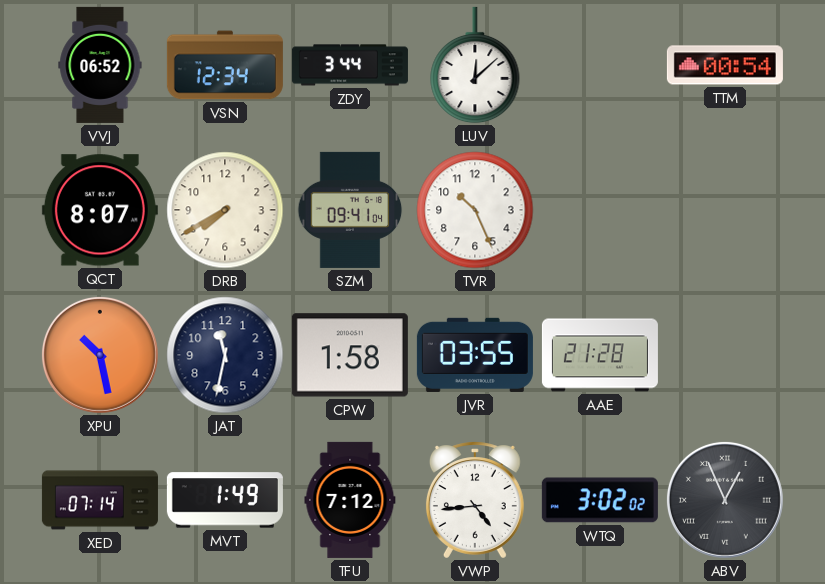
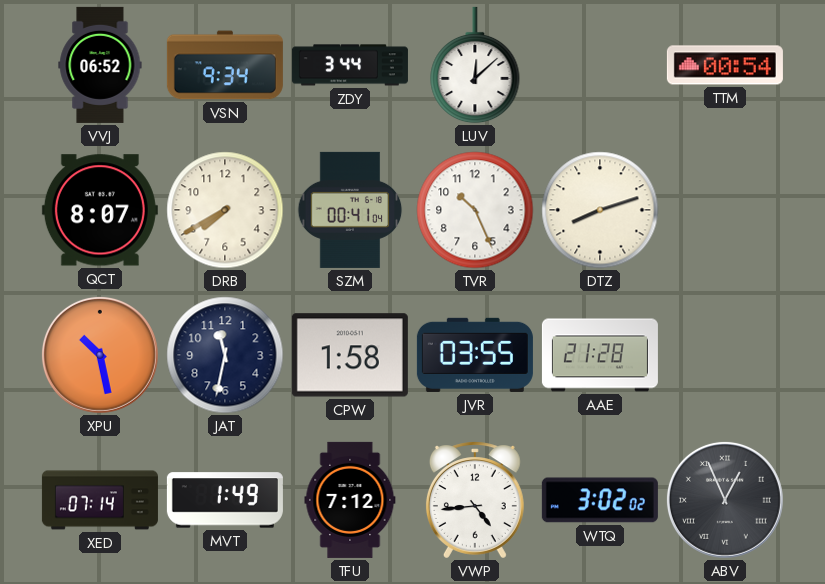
VSN: 12:34 -> 9:34 (225, 65)
SZM: 09:41 -> 00:41 (350, 210)
DTZ: none -> 8:12 (600, 210)
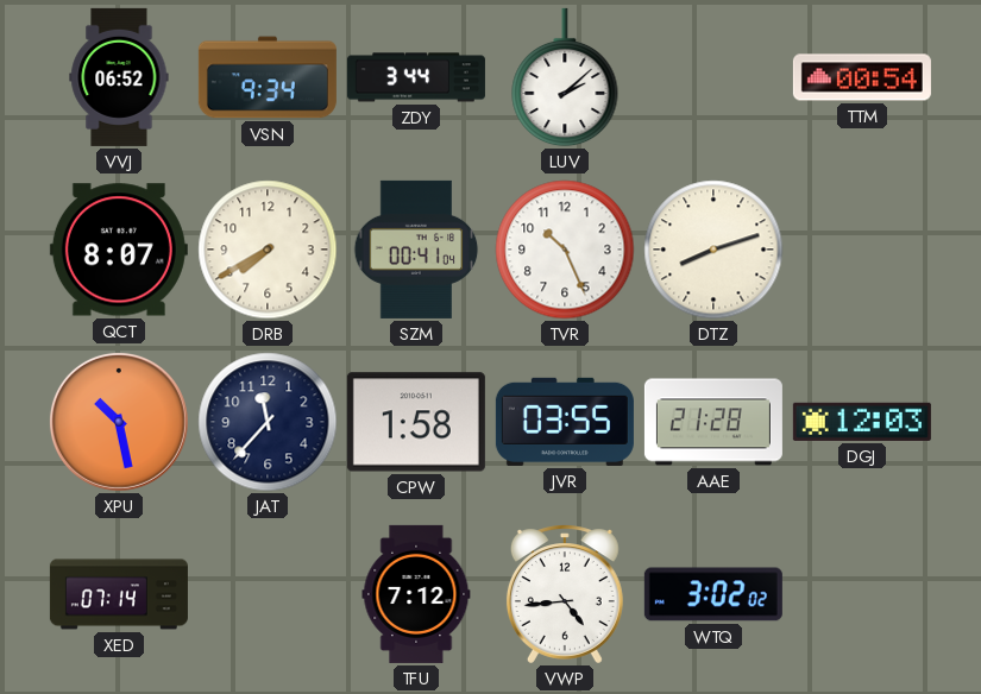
LUV: 12:08 -> 2:08 (565, 77)
JAT: 11:32 -> 11:37 (268, 422)
DGJ: none -> 12:03 (862, 422)
MVT: 1:49 -> none (225, 500)
ABV: 12:56 -> none (725, 500)
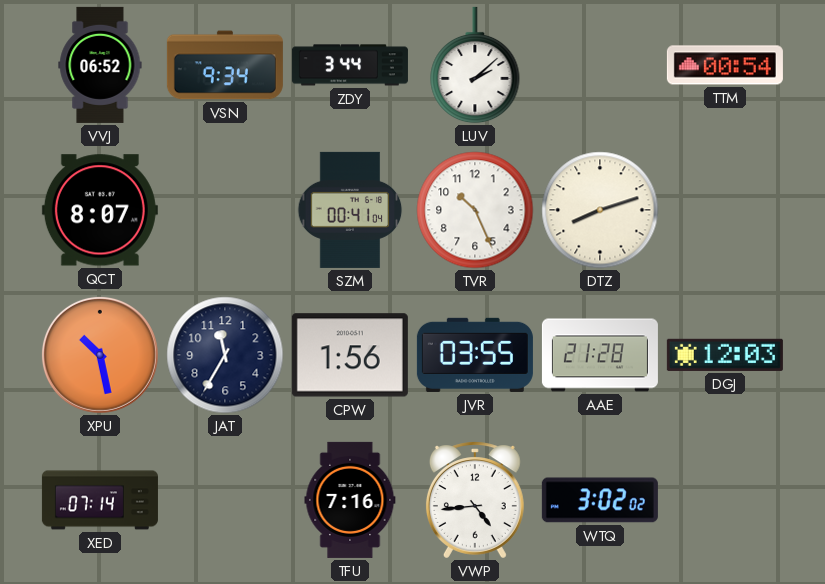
DRB: 7:40 -> none (268, 250)
JAT: 11:37 -> 11:35 (225, 355)
CPW: 1:58 -> 1:56 (350, 355)
TFU: 7:12 -> 7:16 (350, 500)
